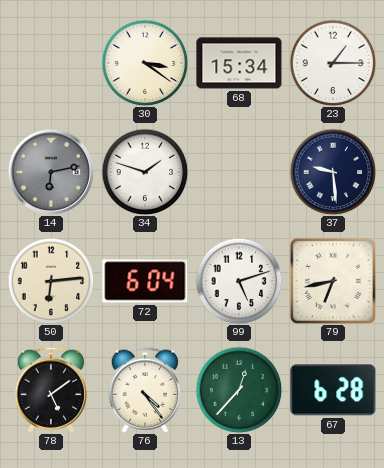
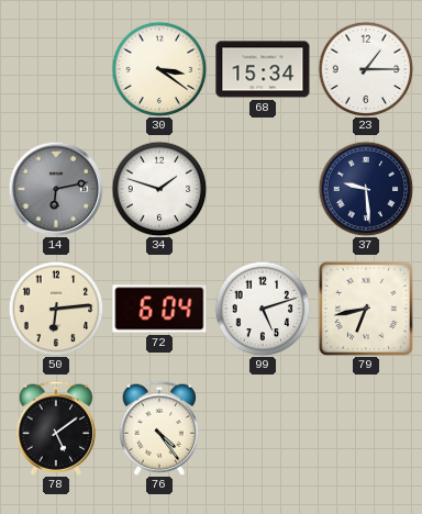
13: 12:37 -> none (239, 390)
67: 6:28 -> none (333, 390)
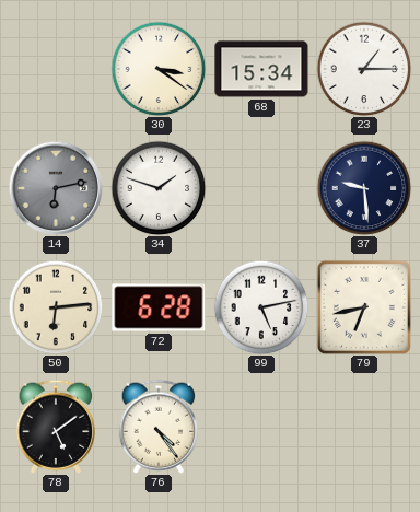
72: 6:04 -> 6:28 (159, 307)
99: 5:12 -> 5:13 (261, 307)
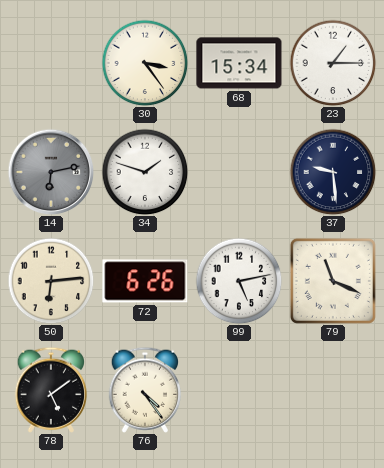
30: 3:21 -> 3:24 (145, 63)
72: 6:28 -> 6:26 (145, 281)
79: 6:43 -> 11:19 (333, 281)
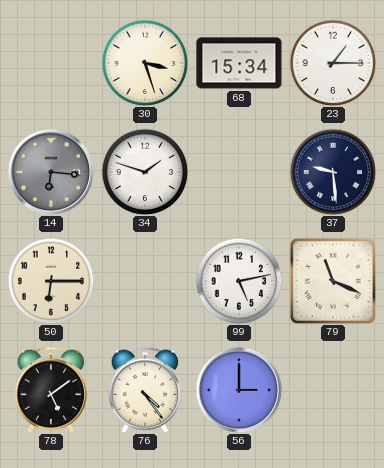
30: 3:24 -> 3:27 (145, 63)
14: 6:13 -> 6:16 (51, 172)
50: 6:14 -> 6:15 (51, 281)
72: 6:26 -> none (145, 281)
56: none -> 3:00 (239, 390)
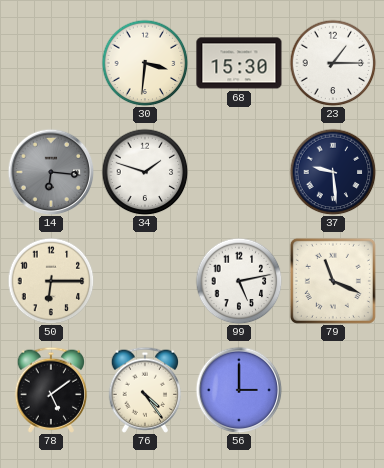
30: 3:27 -> 3:31 (145, 63)
68: 15:34 -> 15:30 (239, 63)
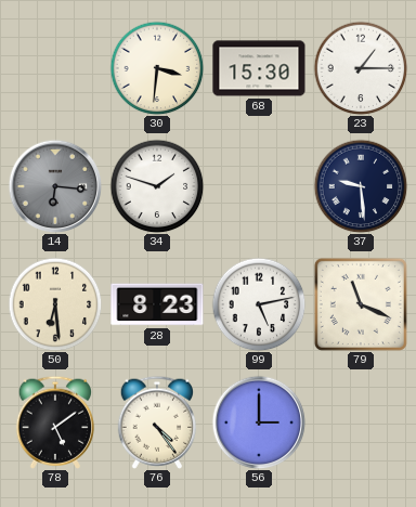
50: 6:15 -> 6:29 (55, 304)
28: none -> 8:23 (157, 304)
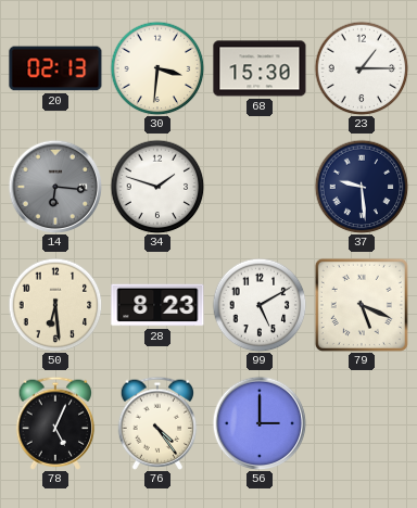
20: none -> 02:13 (55, 68)
99: 5:13 -> 5:10 (260, 305)
79: 11:19 -> 5:19 (362, 305)
78: 5:09 -> 5:04 (55, 423)
